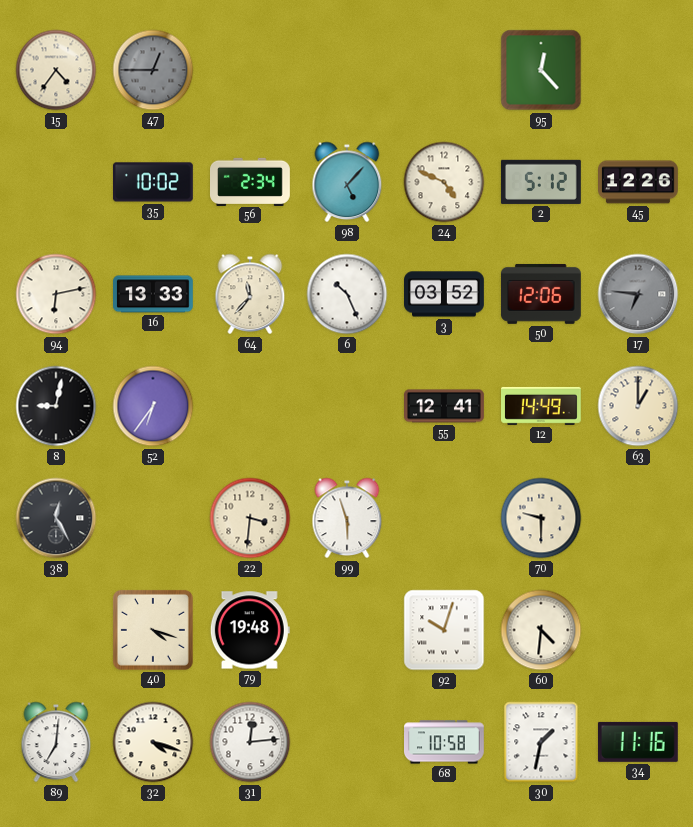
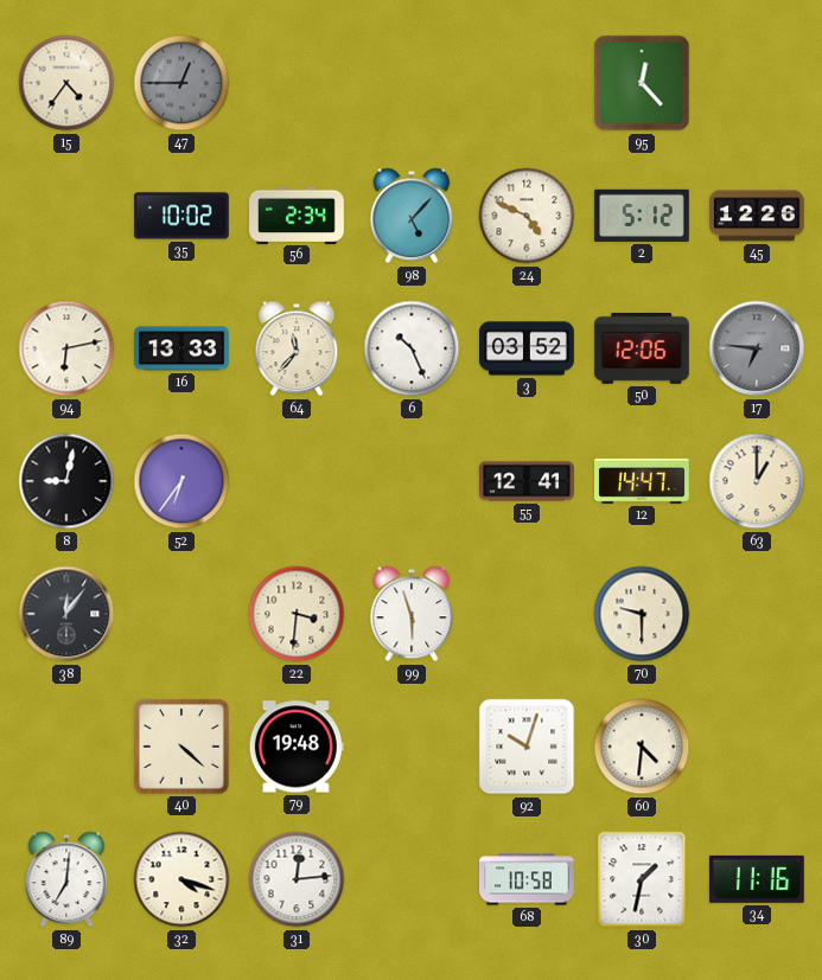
12: 14:49 -> 14:47 (643, 481)
38: 12:25 -> 12:06 (66, 614)
40: 4:18 -> 4:22 (181, 747)
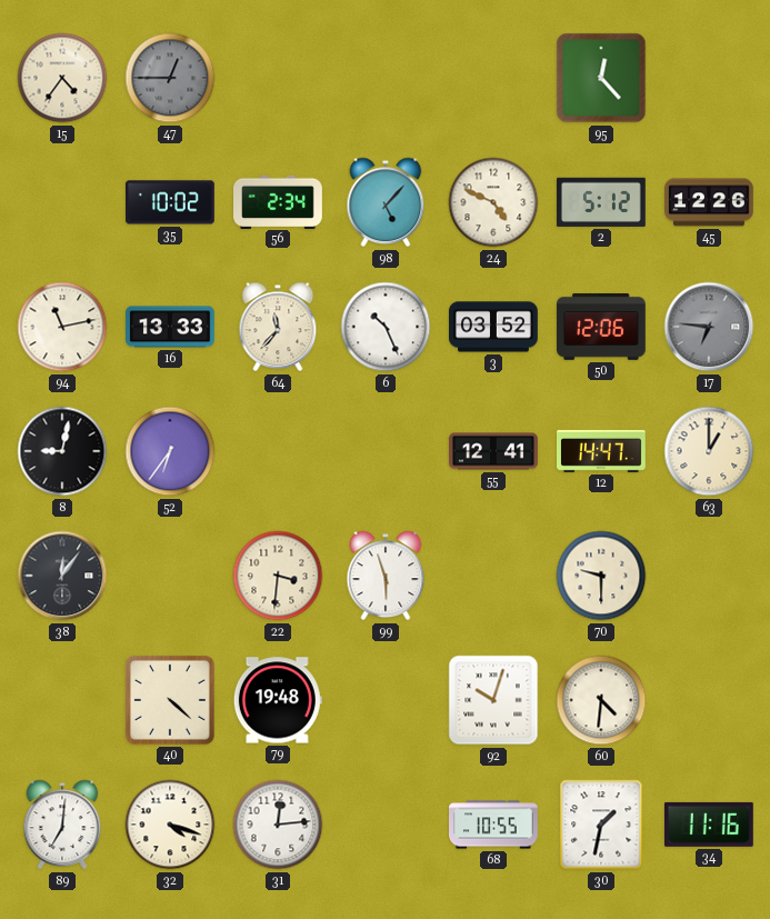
94: 6:13 -> 11:13 (62, 327)
68: 10:58 -> 10:55 (494, 825)
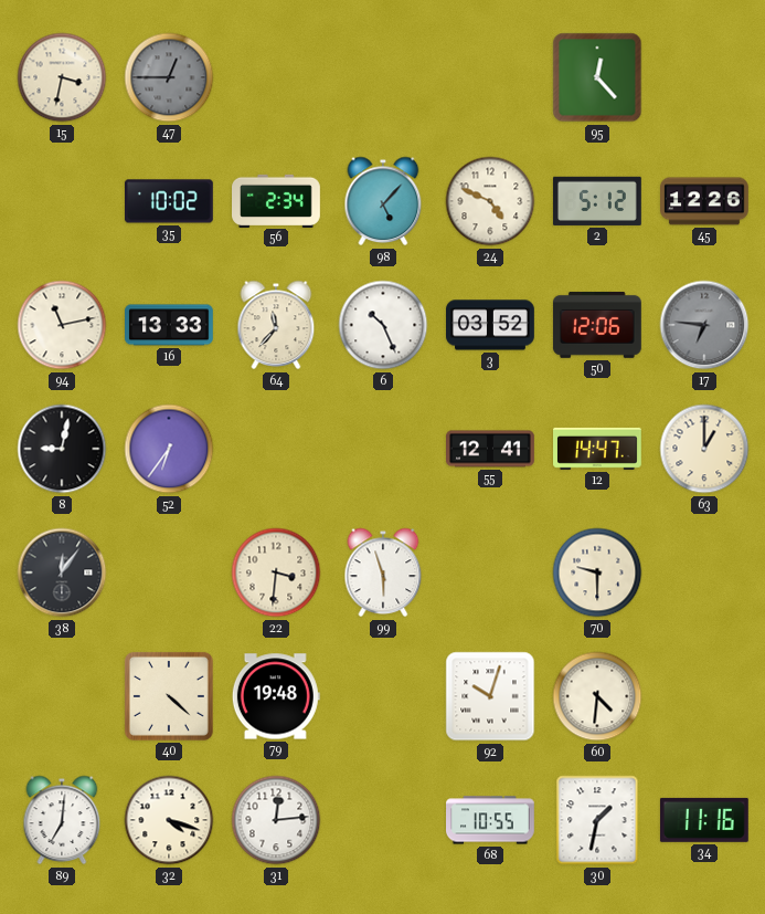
15: 4:36 -> 3:32 (62, 77)
